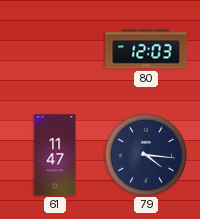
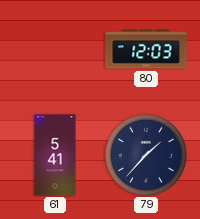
61: 11:47 -> 5:41 (55, 155)
79: 4:16 -> 1:37 (146, 155)
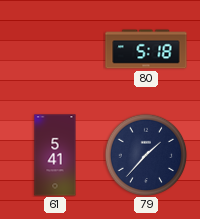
80: 12:03 -> 5:18 (146, 49)
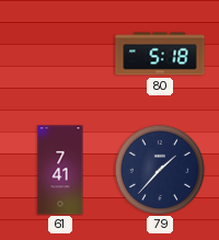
61: 5:41 -> 7:41 (60, 170)
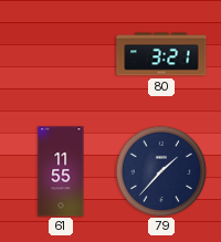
80: 5:18 -> 3:21 (161, 54)
61: 7:41 -> 11:55 (61, 171)
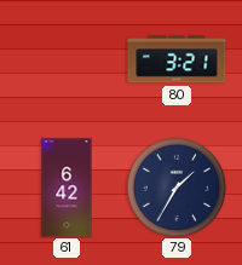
61: 11:55 -> 6:42 (67, 188)
79: 1:37 -> 1:35 (177, 188)
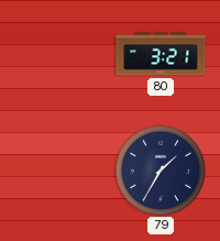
61: 6:42 -> none (67, 188)
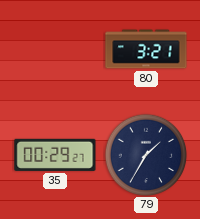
35: none -> 00:29 (55, 155)
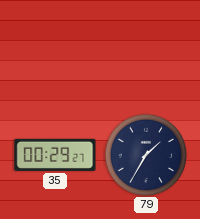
80: 3:21 -> none (146, 49)
